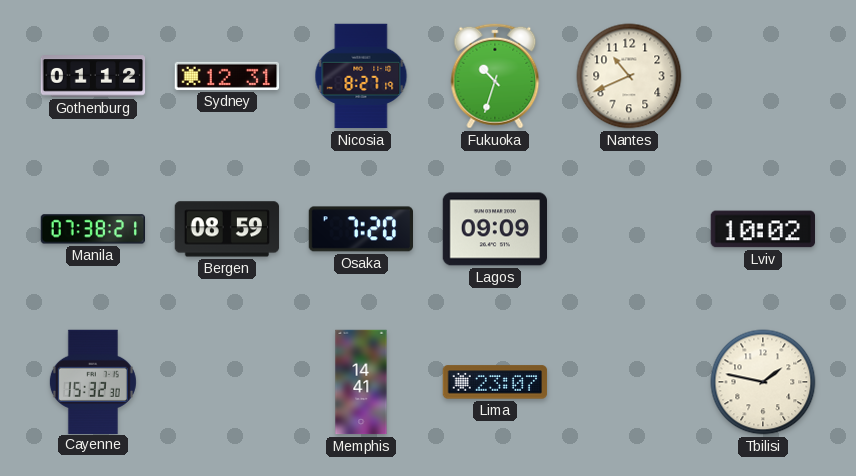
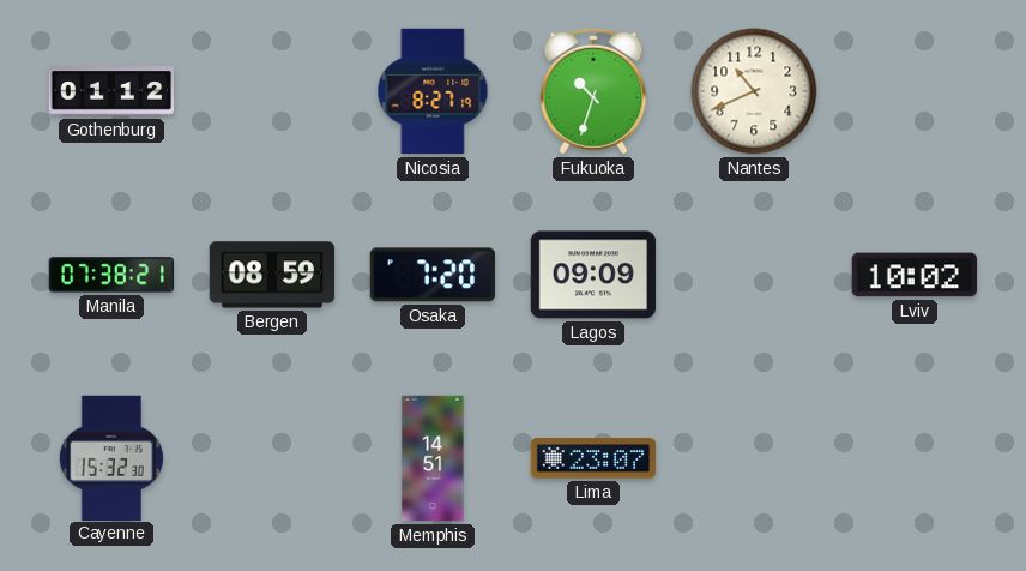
Sydney: 12:31 -> none (227, 76)
Memphis: 14:41 -> 14:51 (433, 458)
Tbilisi: 1:47 -> none (763, 382)
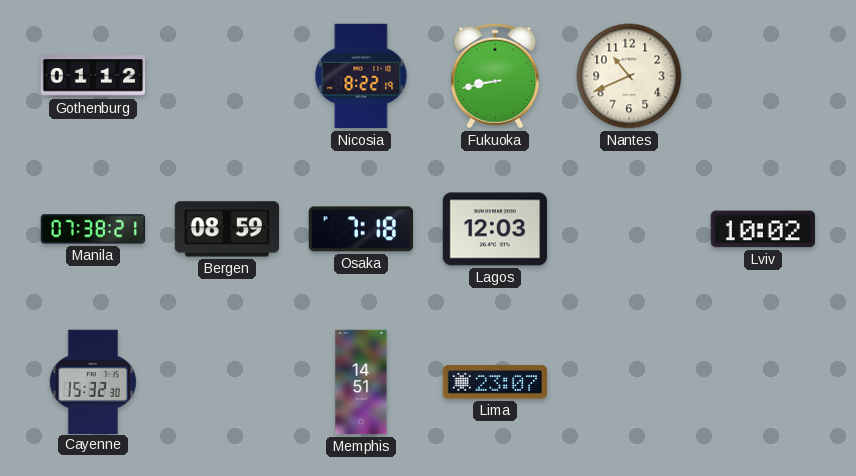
Nicosia: 8:27 -> 8:22 (361, 76)
Fukuoka: 10:33 -> 8:43 (495, 76)
Osaka: 7:20 -> 7:18 (360, 229)
Lagos: 09:09 -> 12:03 (494, 229)
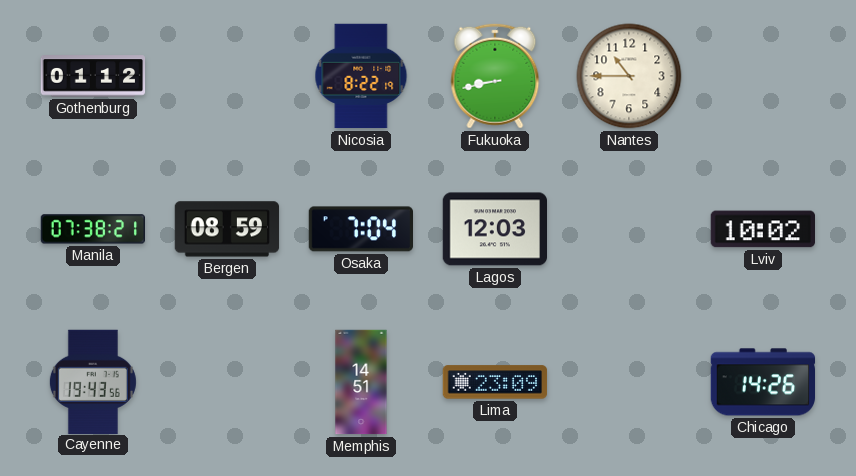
Nantes: 10:41 -> 10:45 (629, 76)
Osaka: 7:18 -> 7:04 (360, 229)
Cayenne: 15:32 -> 19:43 (93, 381)
Lima: 23:07 -> 23:09 (495, 382)
Chicago: none -> 14:26 (763, 382)
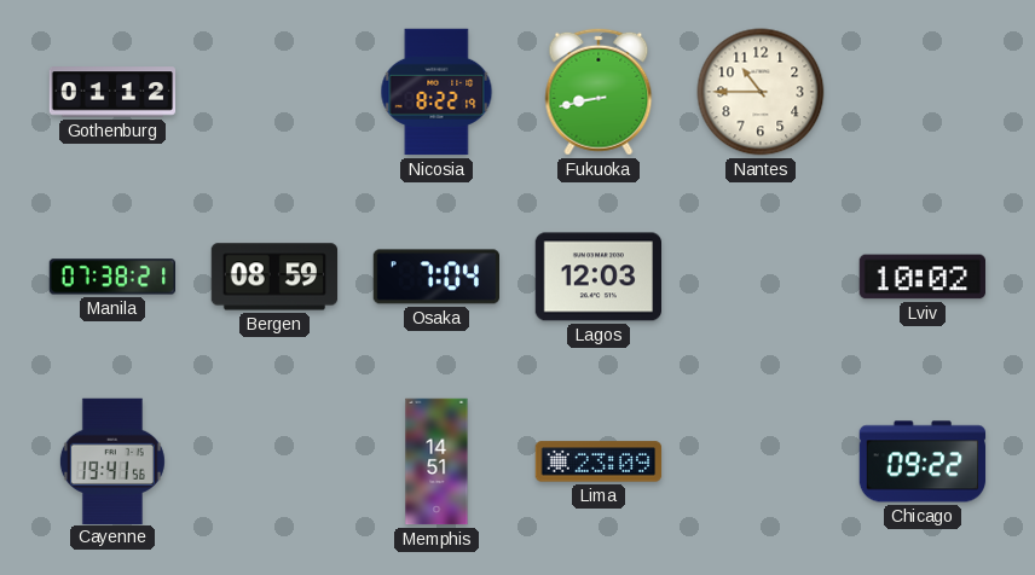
Cayenne: 19:43 -> 19:41 (112, 460)
Chicago: 14:26 -> 09:22 (923, 461)
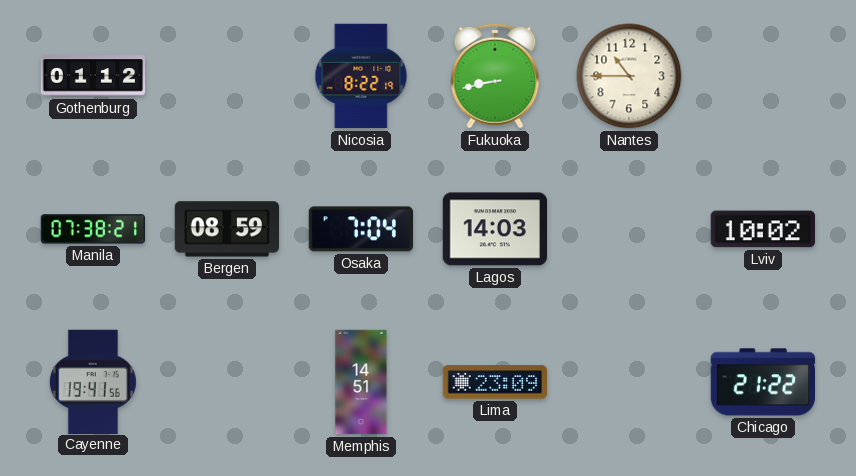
Lagos: 12:03 -> 14:03 (494, 229)
Chicago: 09:22 -> 21:22 (763, 382)
